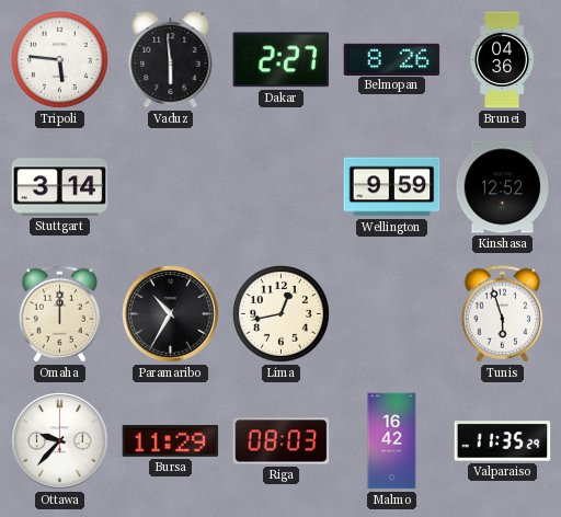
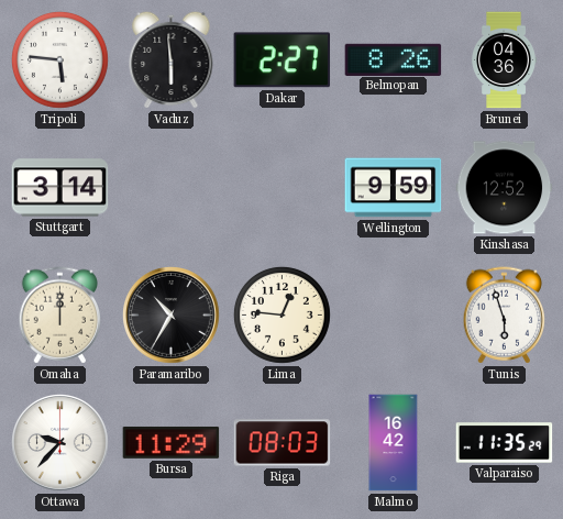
Lima: 12:43 -> 12:46 (281, 314)
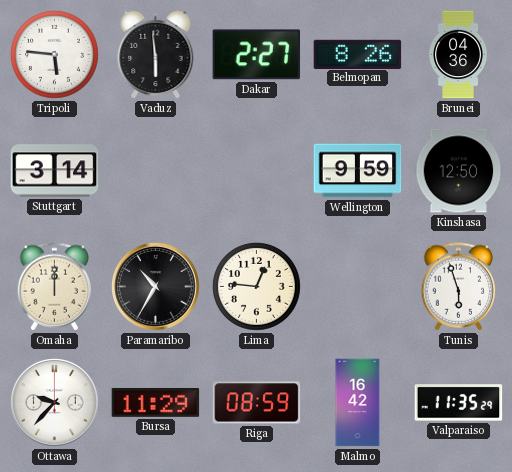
Kinshasa: 12:52 -> 12:50 (459, 171)
Riga: 08:03 -> 08:59 (257, 403)
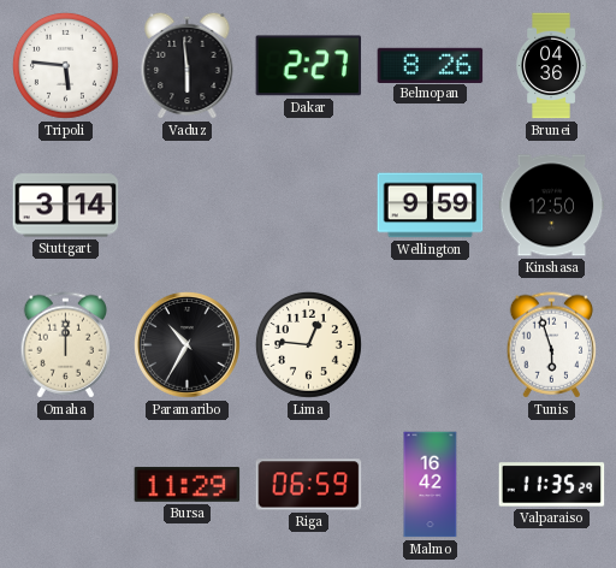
Ottawa: 9:37 -> none (55, 403)
Riga: 08:59 -> 06:59 (309, 485)
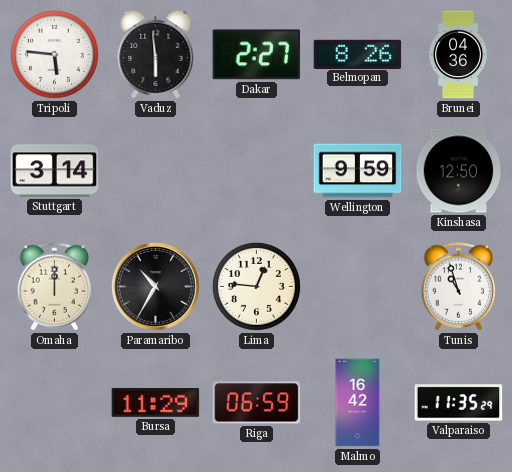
Tunis: 5:57 -> 10:57 (458, 287)
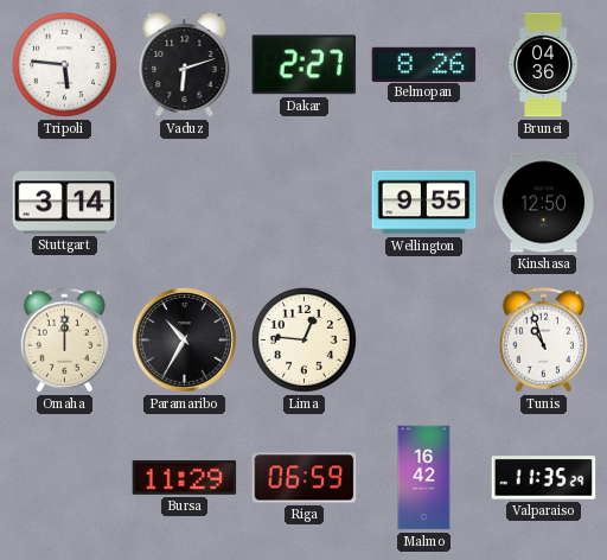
Vaduz: 5:59 -> 6:12 (185, 64)
Wellington: 9:59 -> 9:55 (424, 203)
